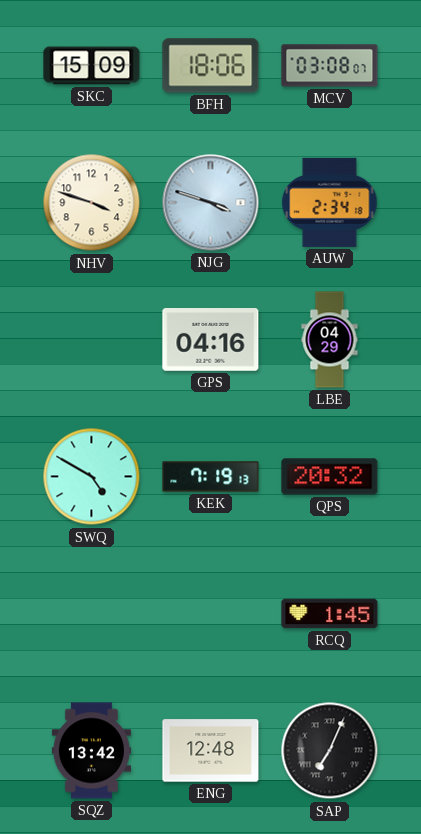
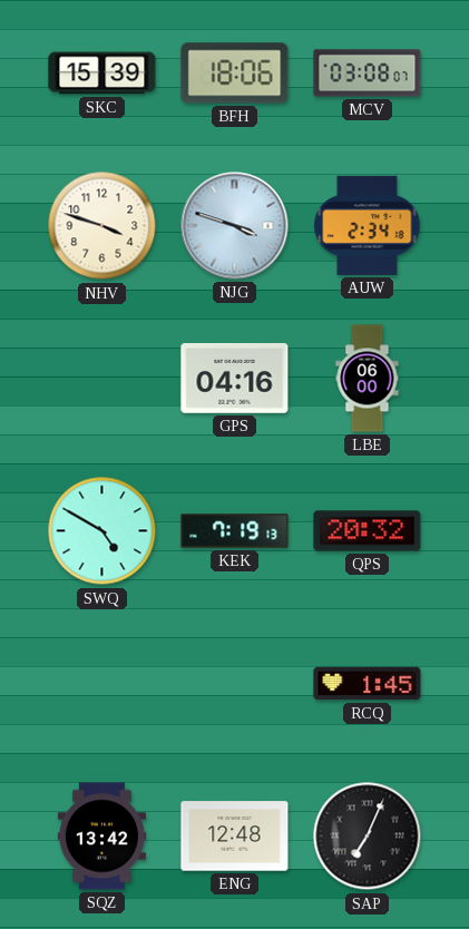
SKC: 15:09 -> 15:39 (102, 74)
LBE: 04:29 -> 06:00 (368, 379)
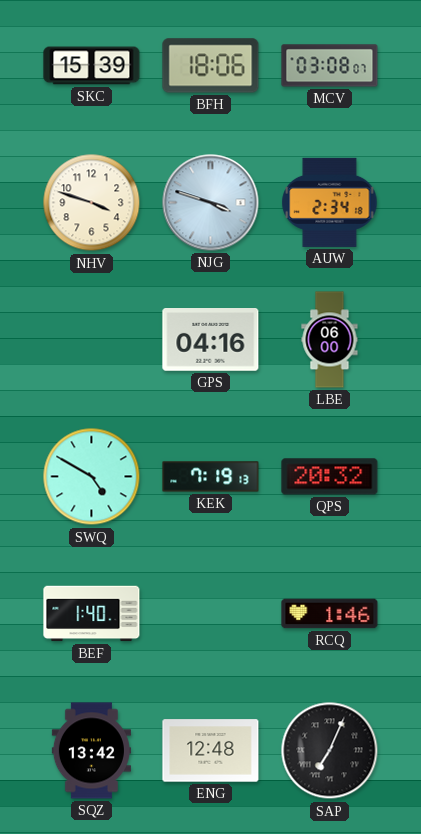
BEF: none -> 1:40 (92, 614)
RCQ: 1:45 -> 1:46 (330, 614)
